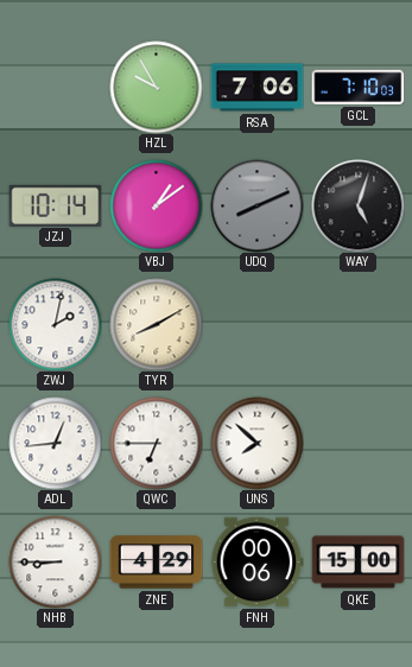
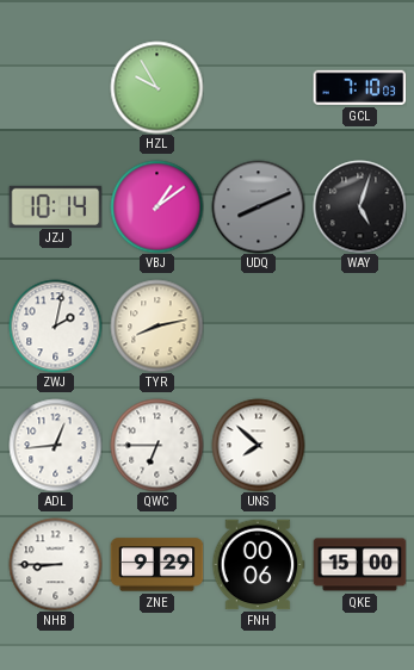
RSA: 7:06 -> none (256, 88)
TYR: 8:10 -> 8:13 (156, 325)
ZNE: 4:29 -> 9:29 (156, 565)
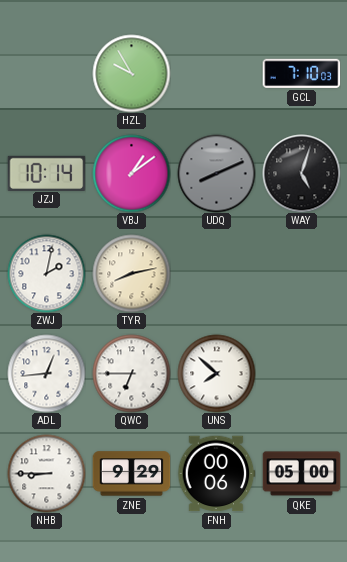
QKE: 15:00 -> 05:00 (301, 474)
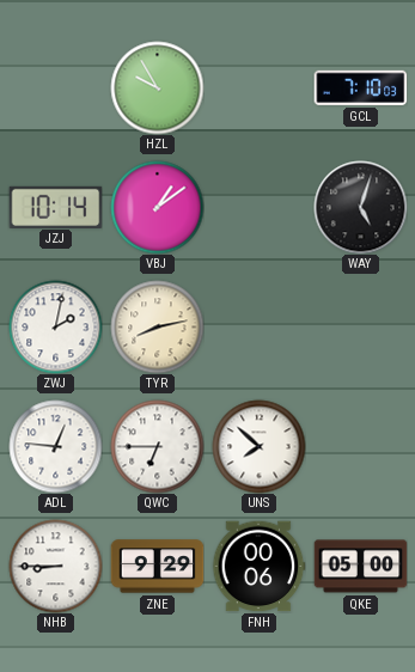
UDQ: 8:11 -> none (216, 173)
ADL: 12:44 -> 12:46 (55, 446)
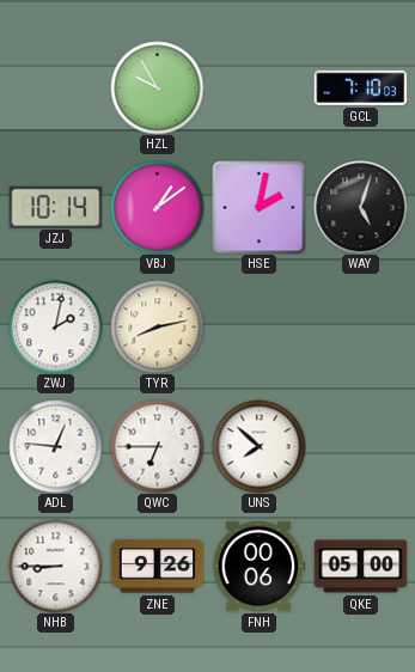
HSE: none -> 2:02 (258, 207)
ZNE: 9:29 -> 9:26 (157, 567)
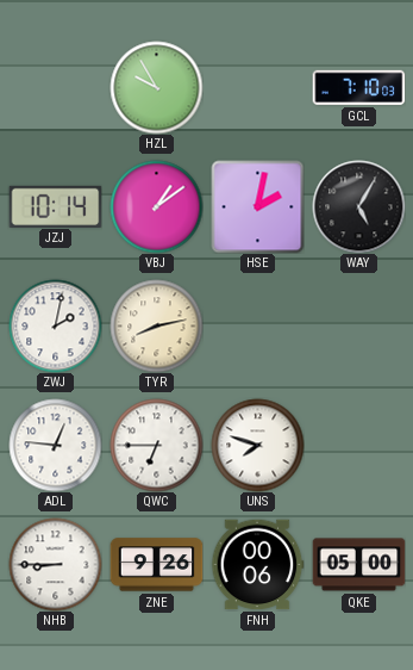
WAY: 5:03 -> 5:05 (358, 206)
UNS: 7:52 -> 7:48 (257, 445)
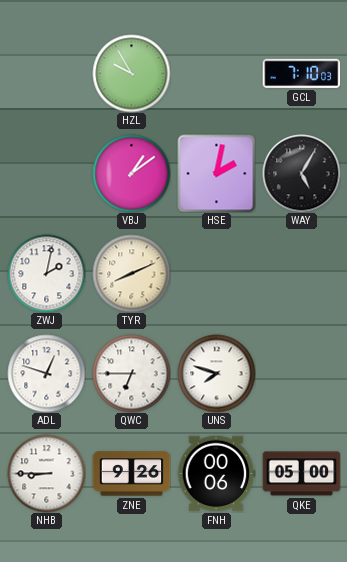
JZJ: 10:14 -> none (55, 206)
TYR: 8:13 -> 8:11 (131, 273)
ADL: 12:46 -> 12:48 (46, 373)
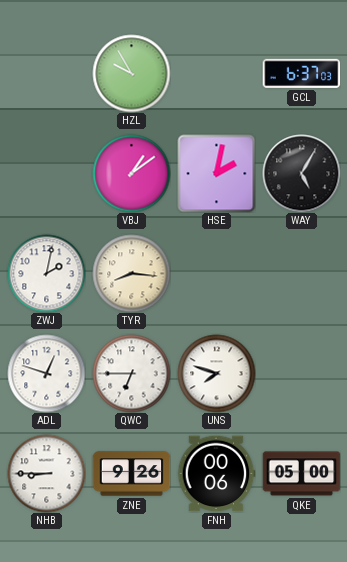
GCL: 7:10 -> 6:37 (301, 73)
TYR: 8:11 -> 8:16 (131, 273)
